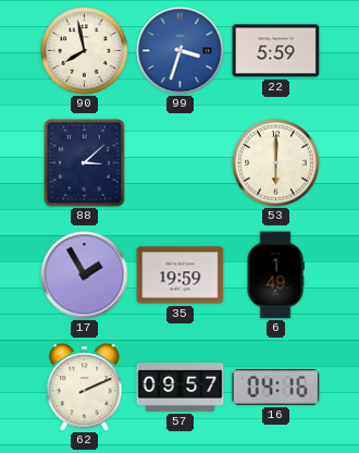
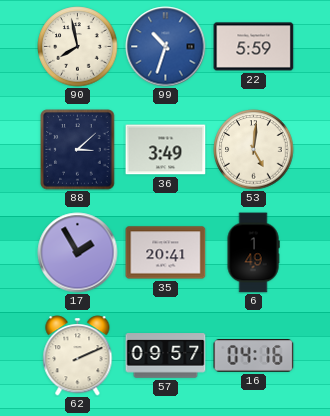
99: 3:33 -> 10:33 (166, 47)
36: none -> 3:49 (166, 150)
53: 6:00 -> 5:01 (254, 150)
35: 19:59 -> 20:41 (166, 253)
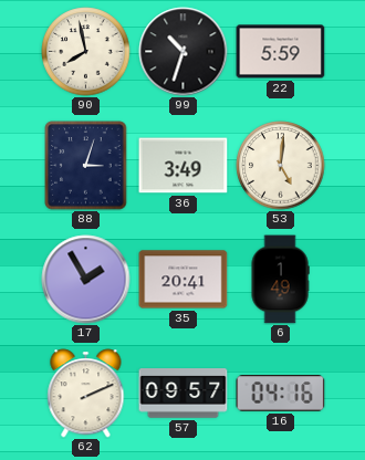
99 dial: blue -> black (184, 52)
88: 3:08 -> 3:03 (86, 166)
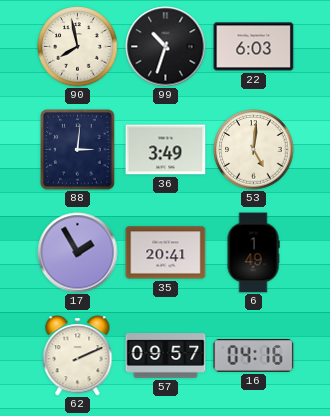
22: 5:59 -> 6:03 (254, 47)
88: 3:03 -> 3:01 (78, 150)
